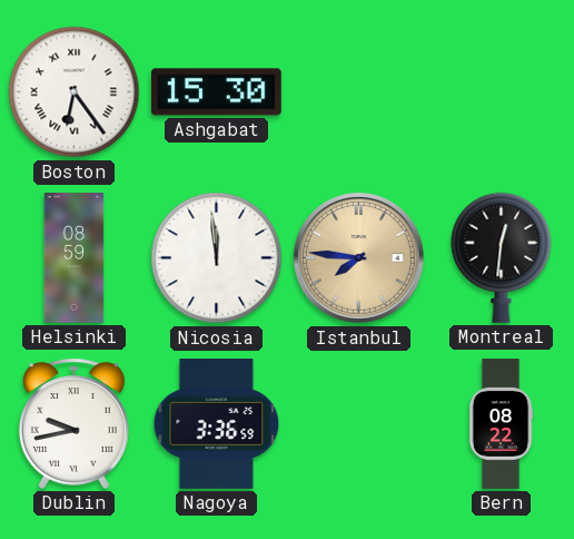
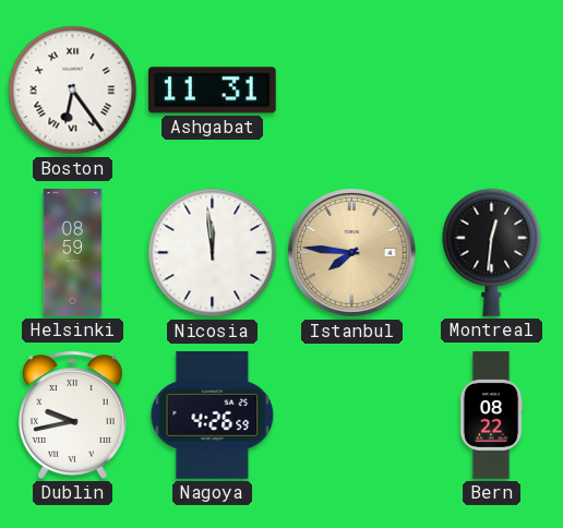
Ashgabat: 15:30 -> 11:31 (212, 91)
Nagoya: 3:36 -> 4:26 (213, 416)
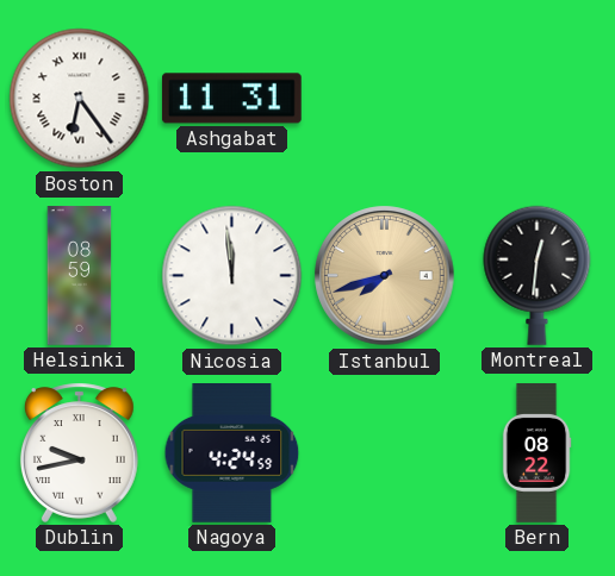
Istanbul: 7:46 -> 7:42 (385, 276)
Nagoya: 4:26 -> 4:24 (232, 453)
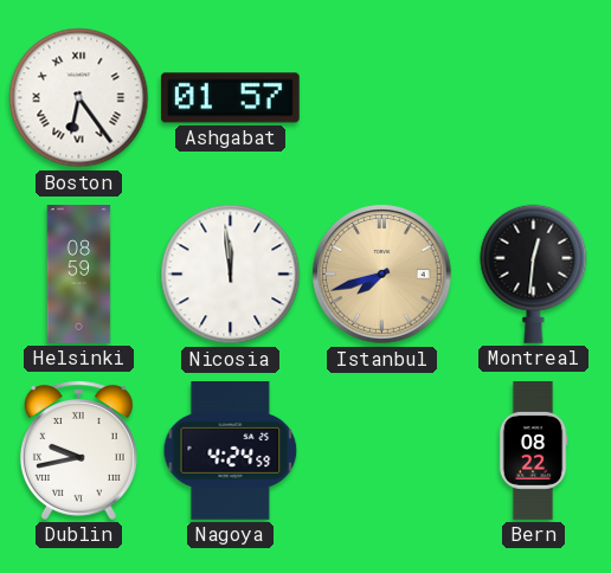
Ashgabat: 11:31 -> 01:57 (230, 98)
